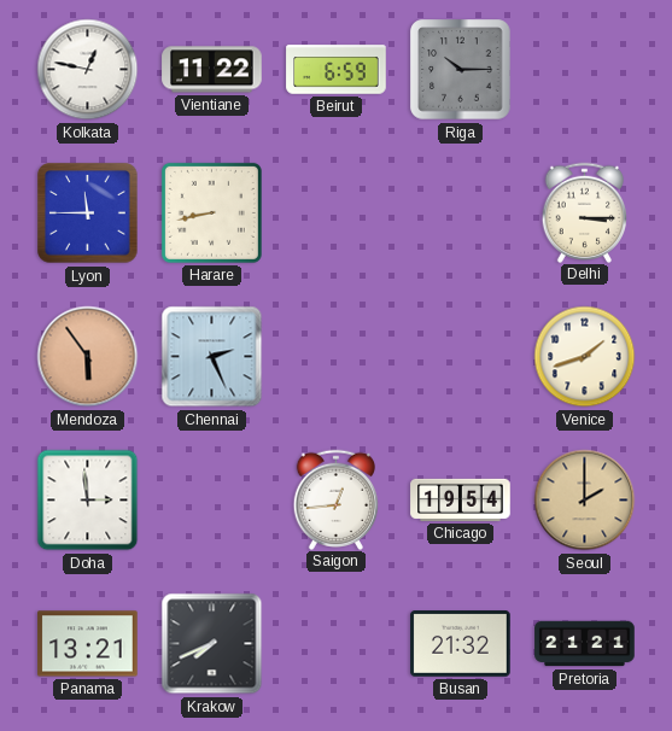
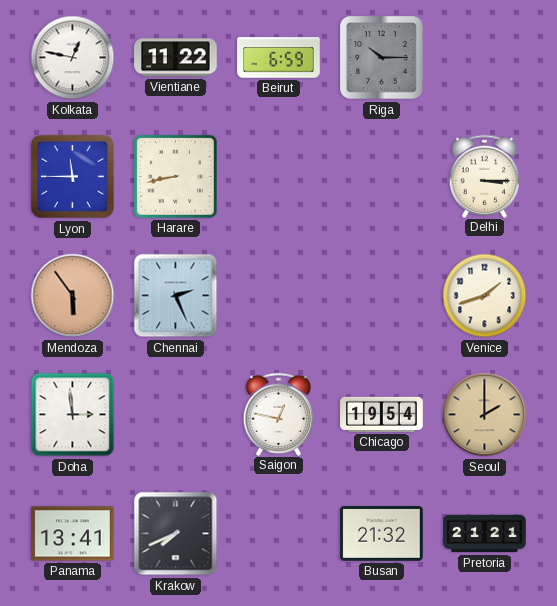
Saigon: 12:44 -> 12:47 (279, 414)
Panama: 13:21 -> 13:41 (73, 534)
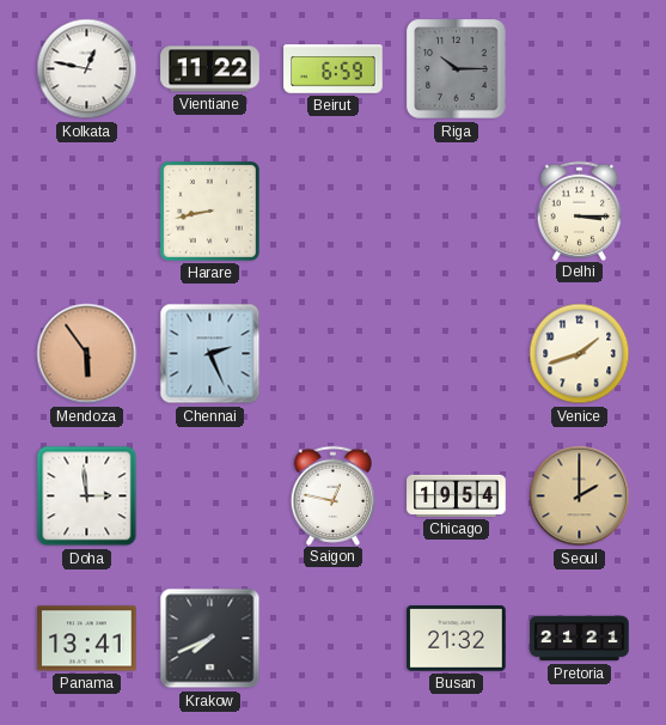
Lyon: 11:45 -> none (73, 177)
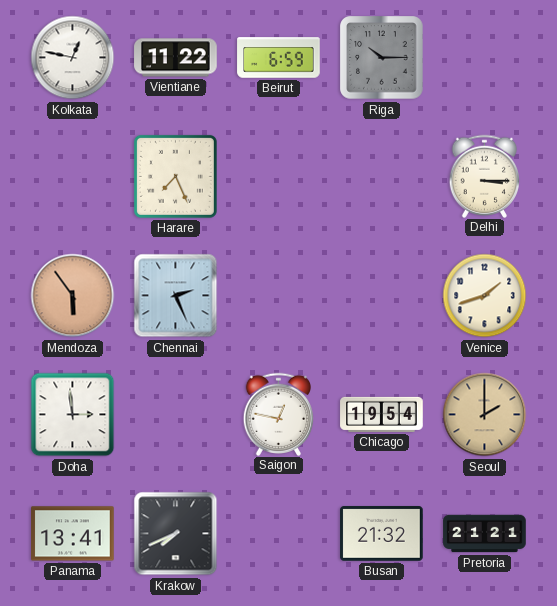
Harare: 8:43 -> 7:26 (175, 176)
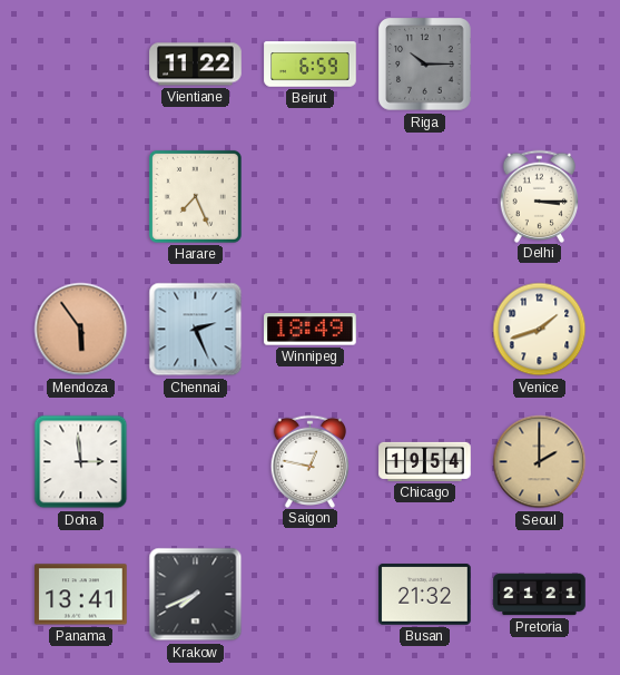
Kolkata: 12:47 -> none (73, 58)
Winnipeg: none -> 18:49 (311, 330)
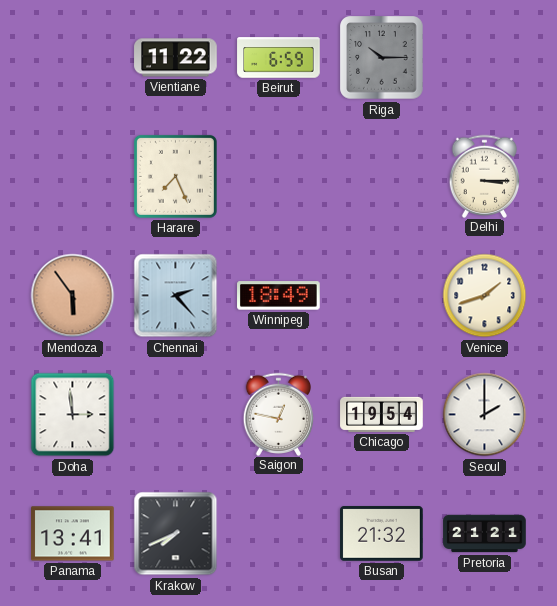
Chennai: 2:26 -> 2:23 (176, 296)
Seoul dial: champagne -> white (485, 415)
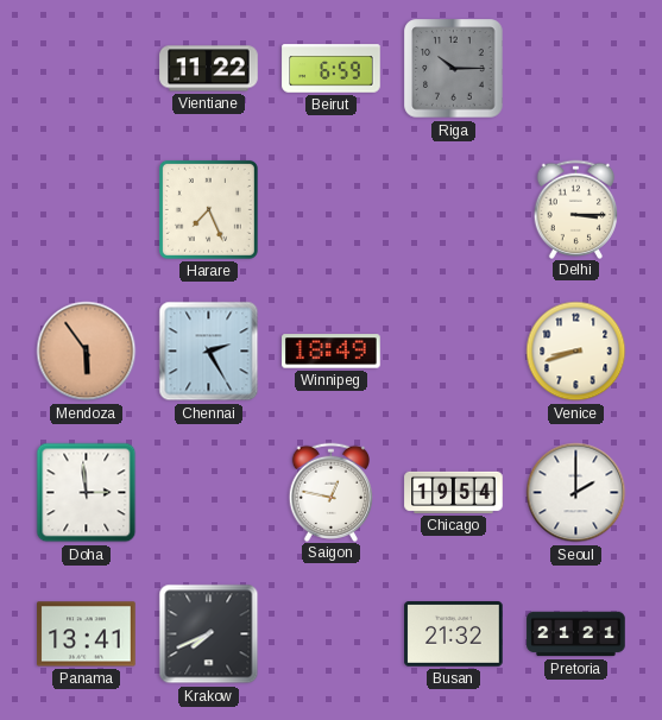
Chennai: 2:23 -> 2:25 (209, 352)
Venice: 1:42 -> 8:42 (576, 352)
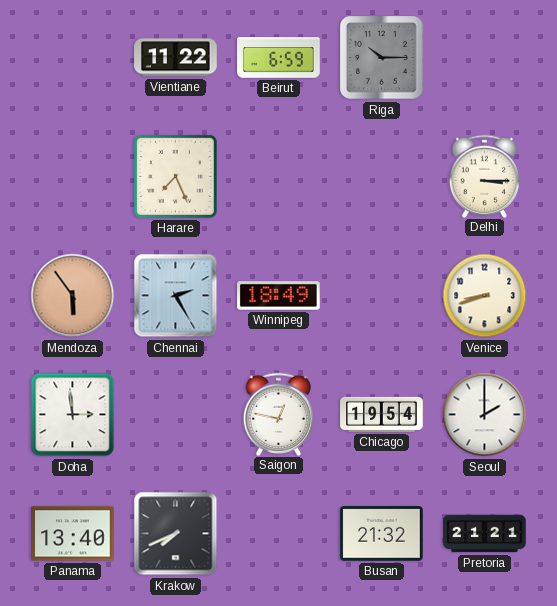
Panama: 13:41 -> 13:40 (73, 534)
